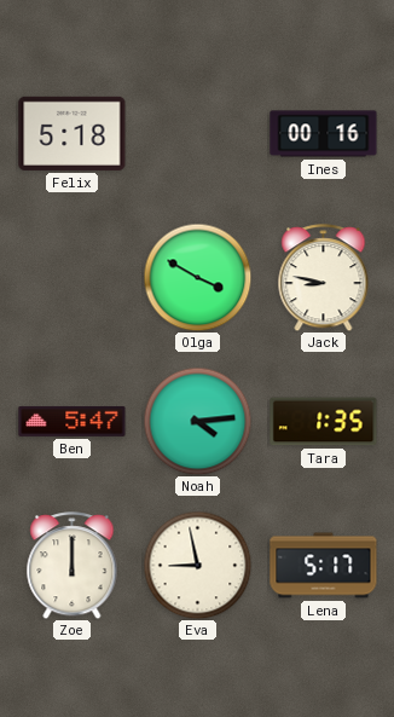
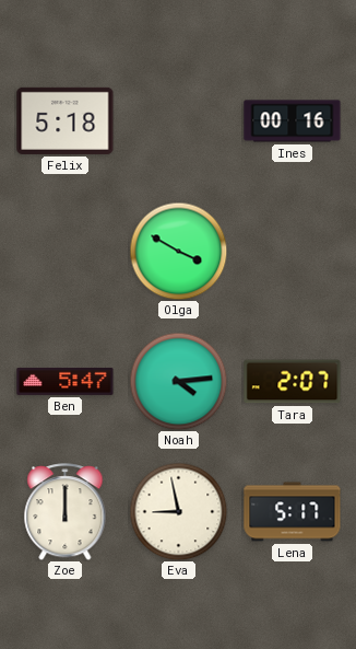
Jack: 8:47 -> none (324, 278)
Tara: 1:35 -> 2:07 (293, 382)
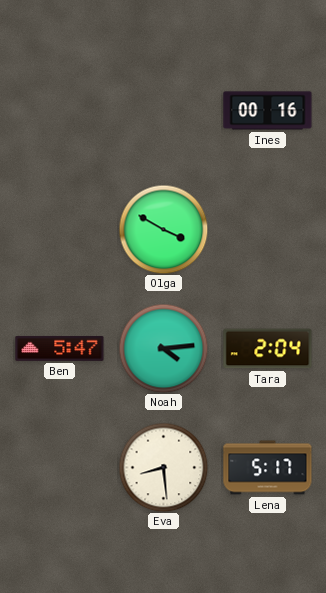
Felix: 5:18 -> none (66, 120)
Tara: 2:07 -> 2:04 (268, 349)
Zoe: 12:00 -> none (66, 512)
Eva: 8:58 -> 8:29 (163, 467)
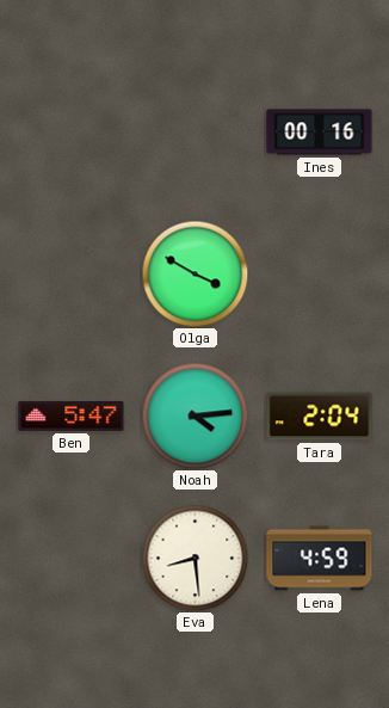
Lena: 5:17 -> 4:59 (320, 559)
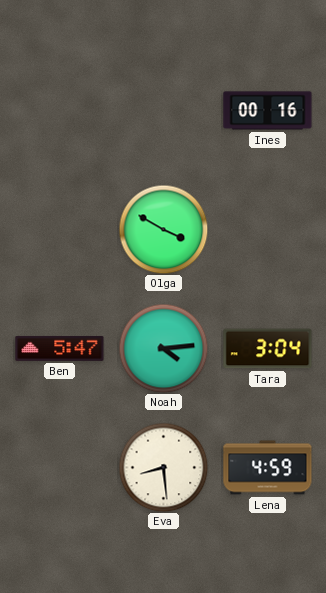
Tara: 2:04 -> 3:04 (268, 349)
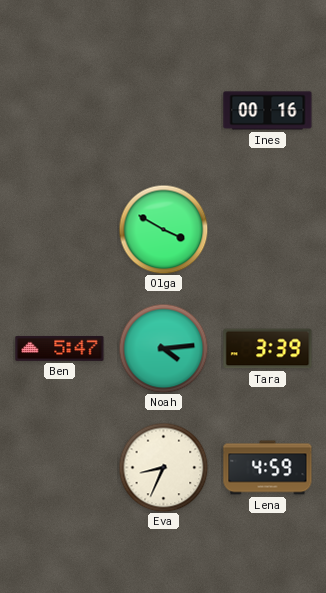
Tara: 3:04 -> 3:39 (268, 349)
Eva: 8:29 -> 8:34 (163, 467)
